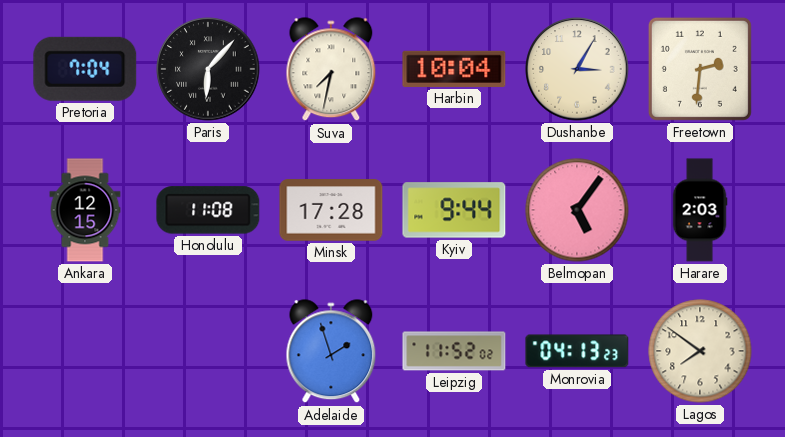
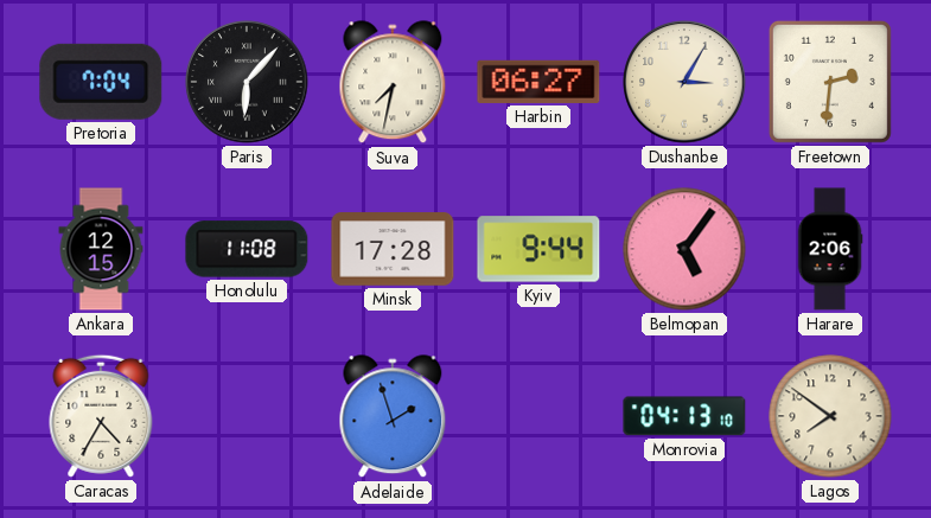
Harbin: 10:04 -> 06:27 (538, 82)
Harare: 2:03 -> 2:06 (830, 249)
Caracas: none -> 4:35 (101, 416)
Leipzig: 11:52 -> none (454, 351)
Monrovia: 04:13:23 -> 04:13:10 (684, 416)
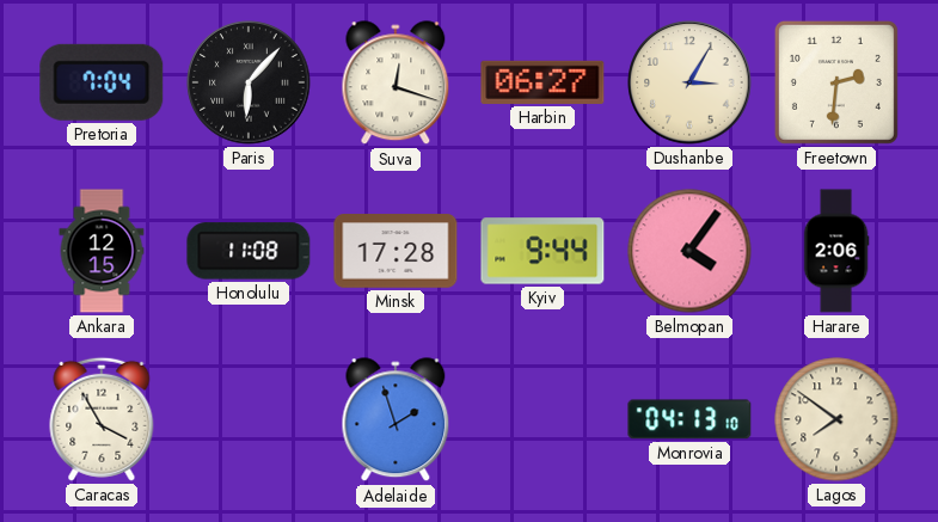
Suva: 7:32 -> 12:18 (396, 84)
Belmopan: 5:06 -> 4:06 (689, 251)
Caracas: 4:35 -> 3:55 (102, 419)
